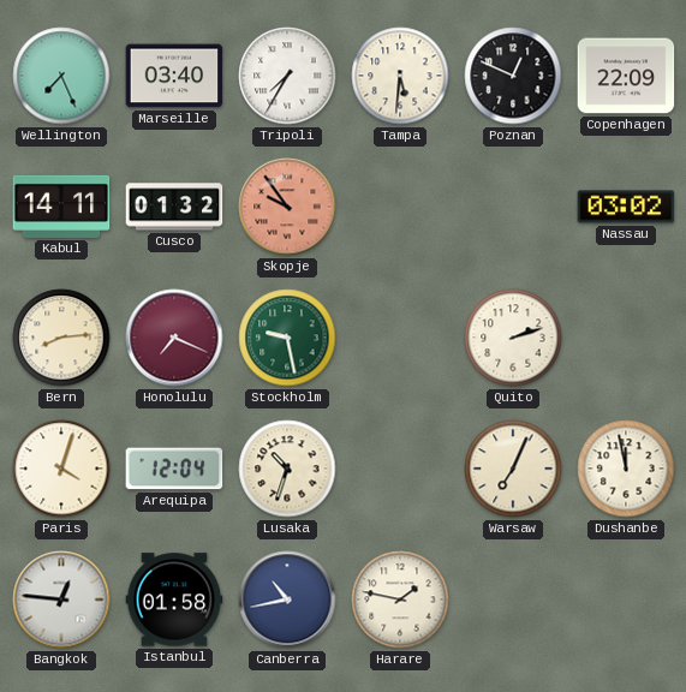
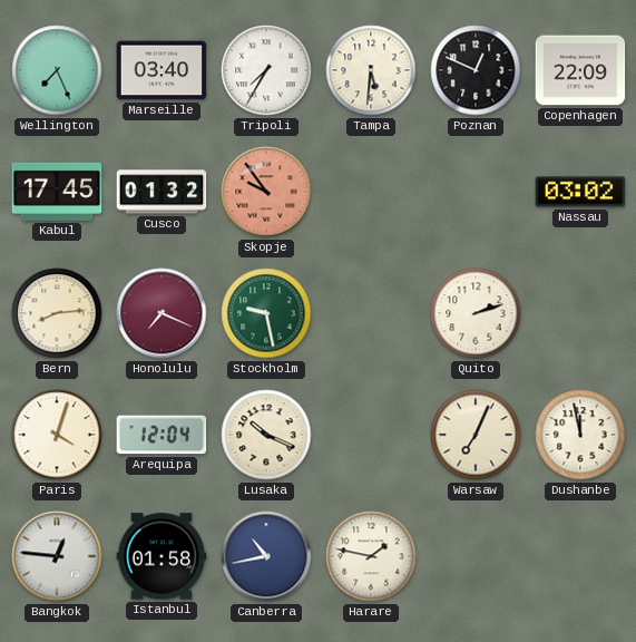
Kabul: 14:11 -> 17:45 (57, 192)
Lusaka: 10:33 -> 10:19 (266, 435)
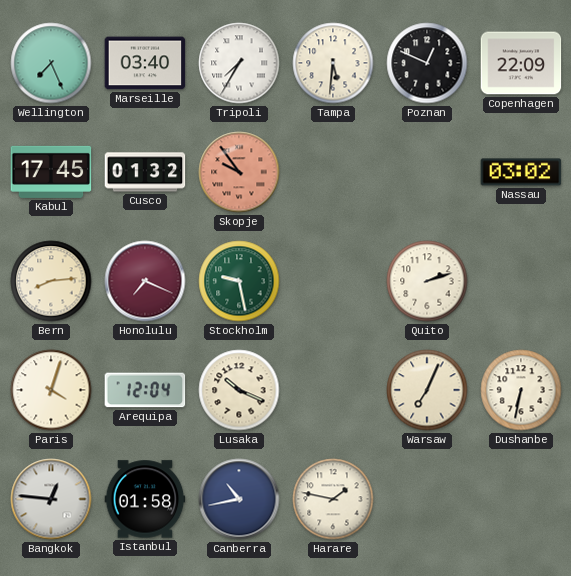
Dushanbe: 11:58 -> 6:32 (521, 390)
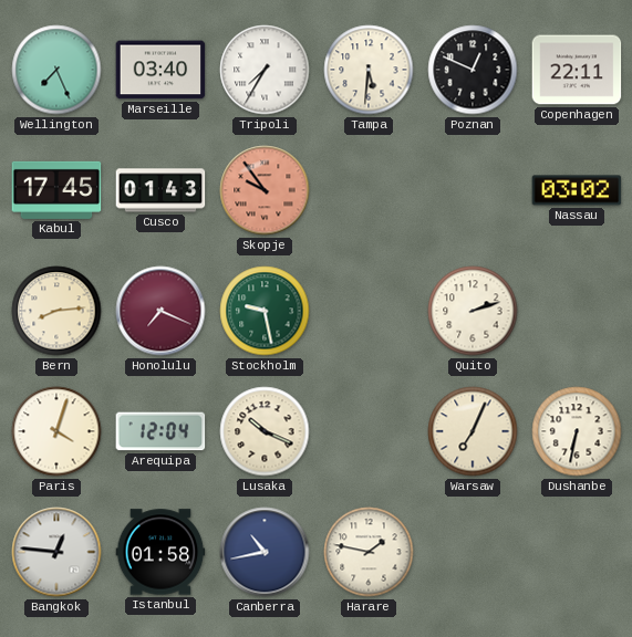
Copenhagen: 22:09 -> 22:11 (577, 70)
Cusco: 01:32 -> 01:43 (160, 190)
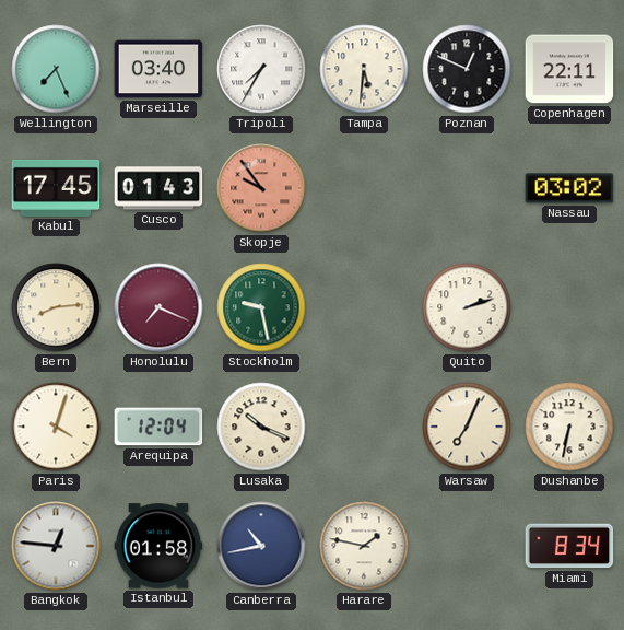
Miami: none -> 8:34 (569, 546)
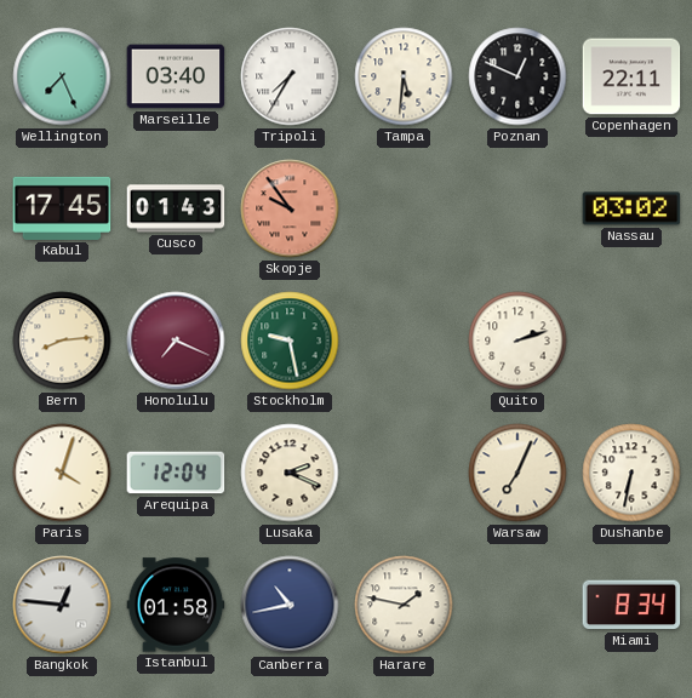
Lusaka: 10:19 -> 2:19 (290, 473)
